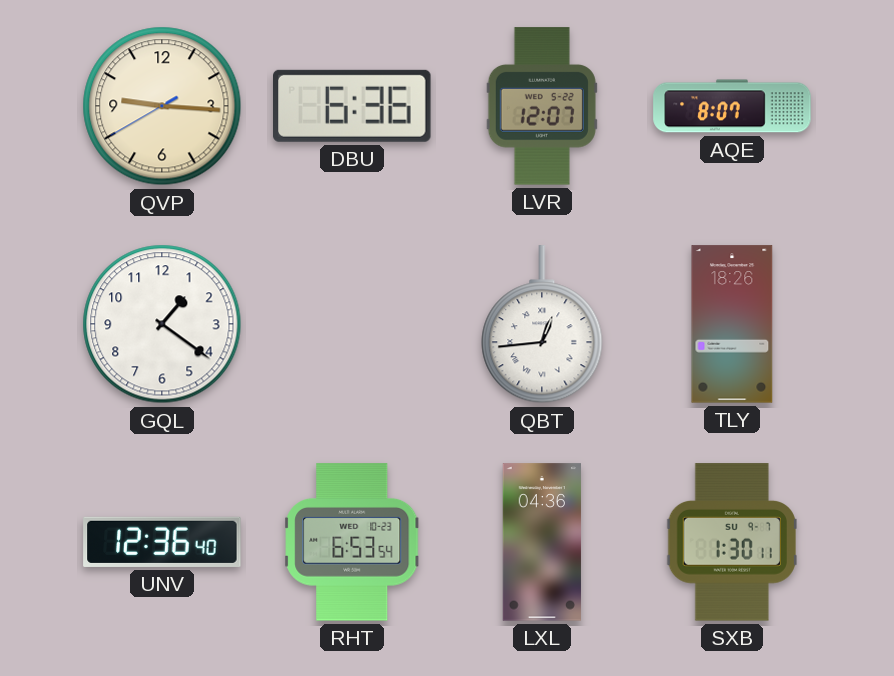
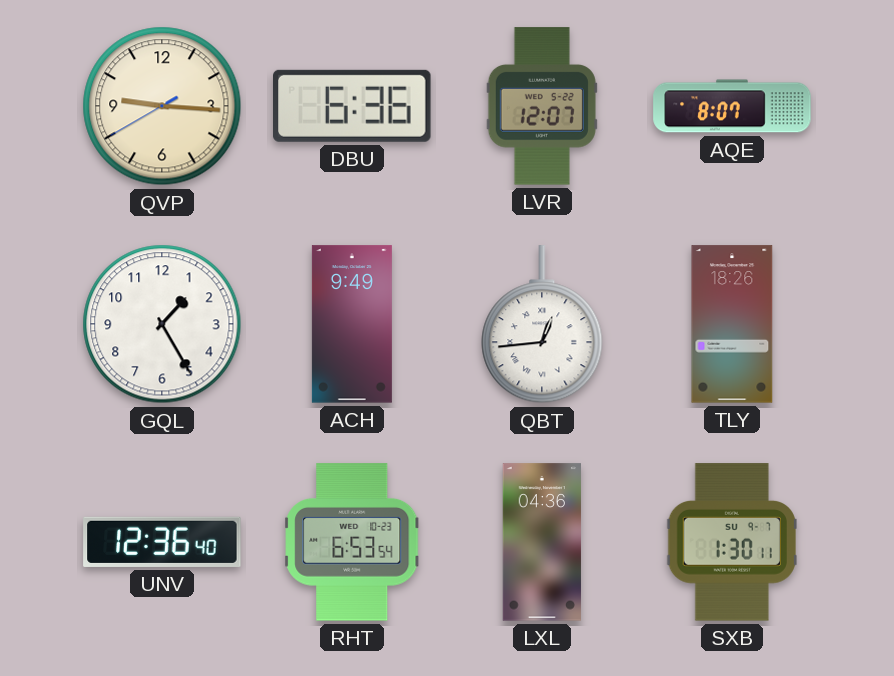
GQL: 1:21 -> 1:25 (162, 324)
ACH: none -> 9:49 (352, 324)
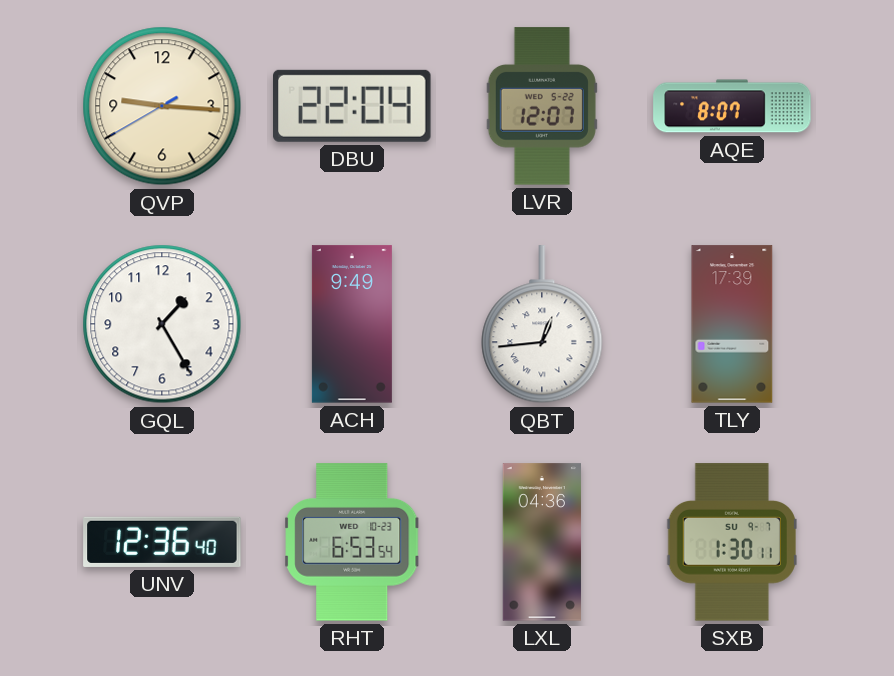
DBU: 6:36 -> 22:04 (352, 106)
TLY: 18:26 -> 17:39 (732, 324)
